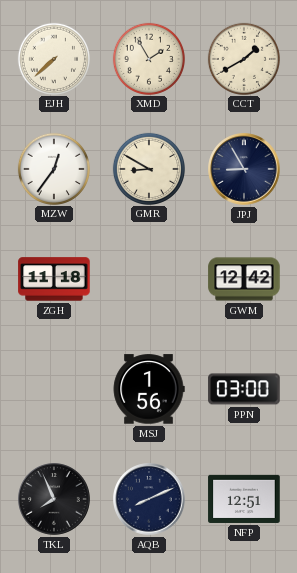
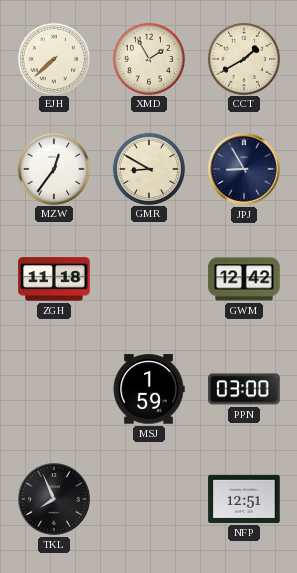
MSJ: 1:56 -> 1:59 (149, 389)
AQB: 8:11 -> none (149, 499)
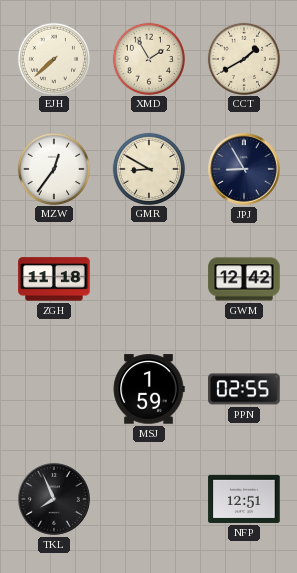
PPN: 03:00 -> 02:55 (244, 389)
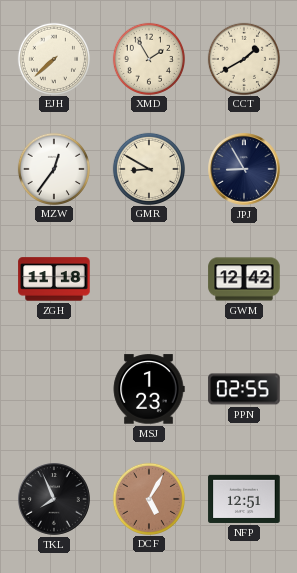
MSJ: 1:59 -> 1:23 (149, 389)
DCF: none -> 5:05 (148, 498)
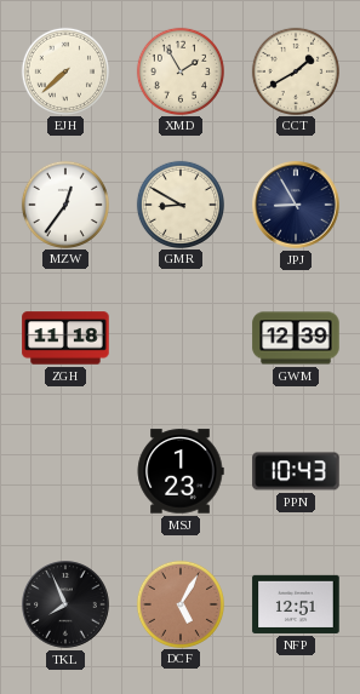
GWM: 12:42 -> 12:39 (296, 338)
PPN: 02:55 -> 10:43 (296, 471)
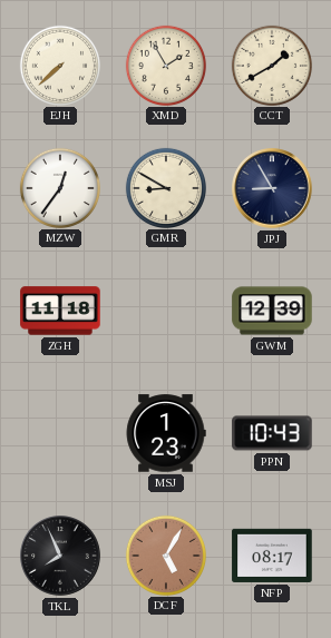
NFP: 12:51 -> 08:17 (272, 556)
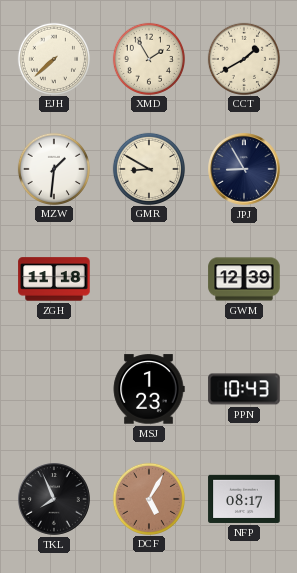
MZW: 12:36 -> 1:31 (53, 168)
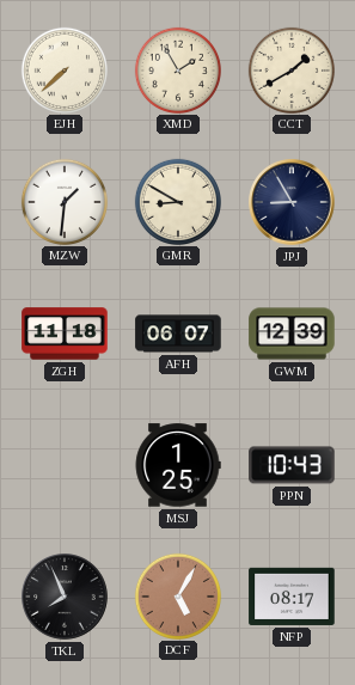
AFH: none -> 06:07 (178, 334)
MSJ: 1:23 -> 1:25 (178, 465)
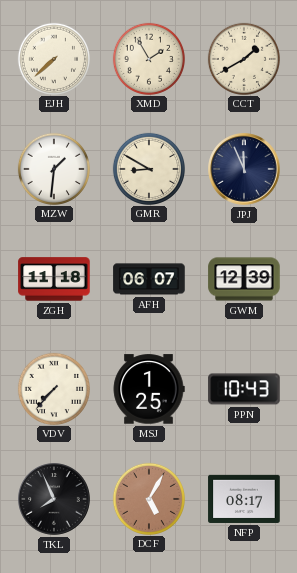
JPJ: 8:55 -> 11:56 (244, 169)
VDV: none -> 7:37 (53, 388)
